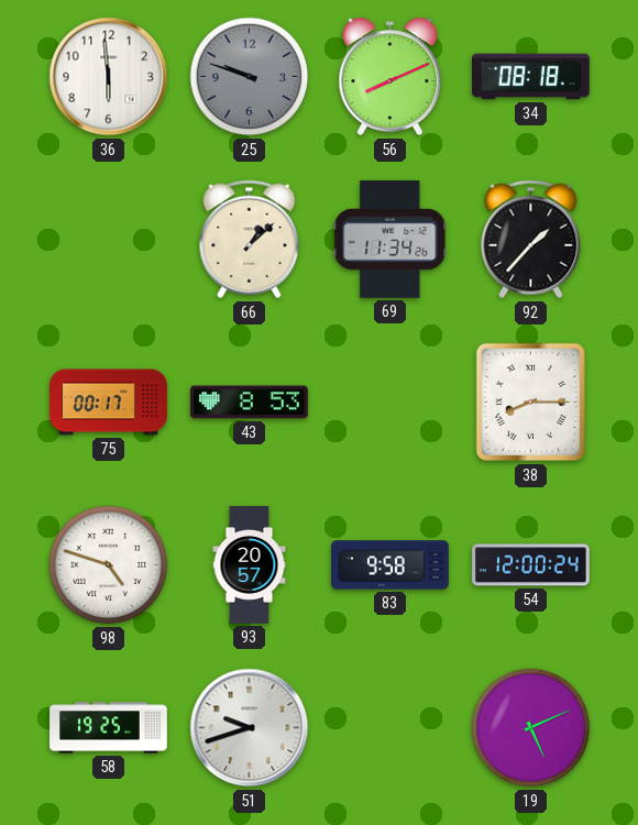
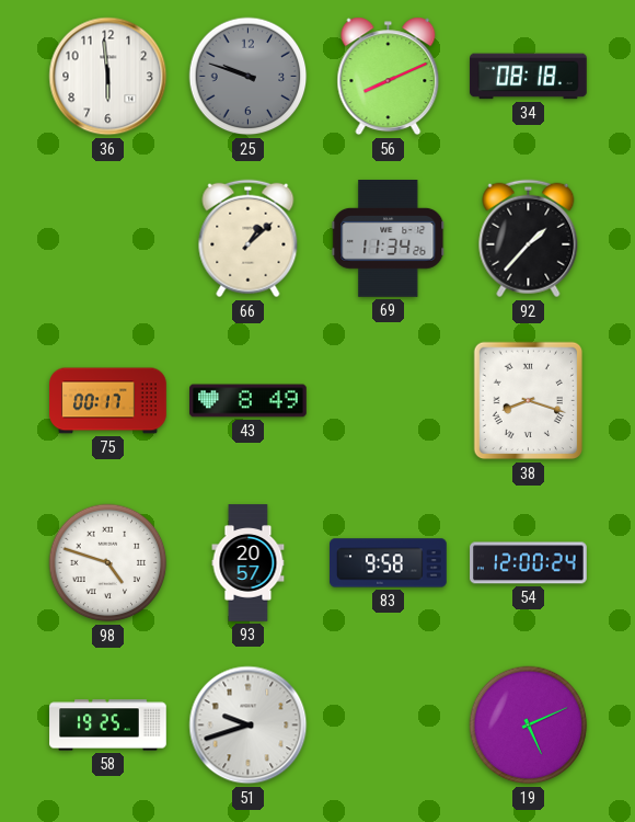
43: 8:53 -> 8:49 (249, 401)
38: 8:15 -> 8:18 (529, 401)
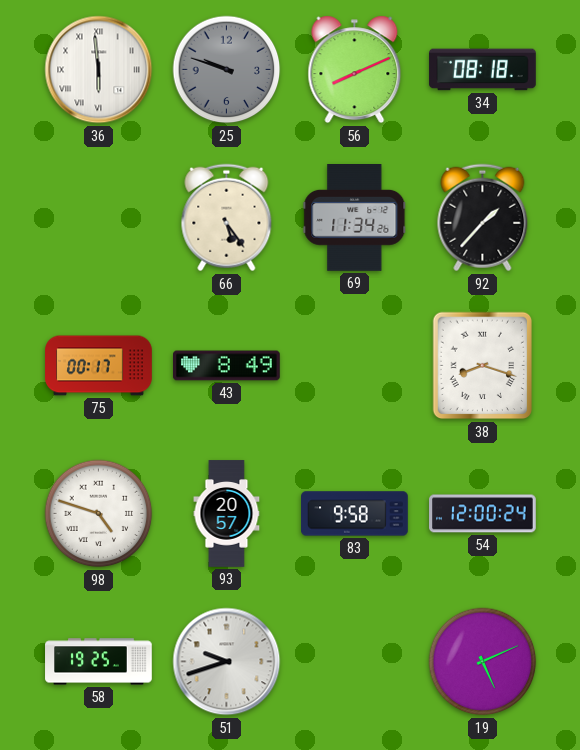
36 numerals: Arabic -> Roman (99, 70)
66: 1:08 -> 5:24 (227, 218)
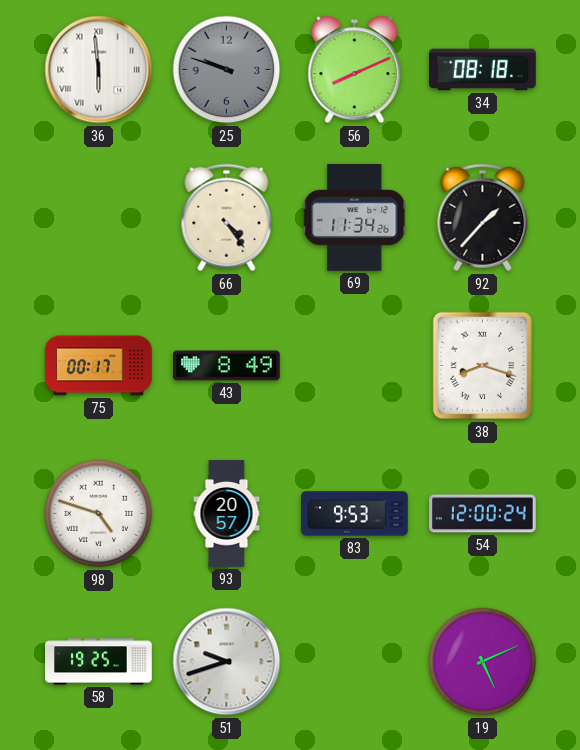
66: 5:24 -> 4:24 (227, 218)
83: 9:58 -> 9:53 (355, 514)
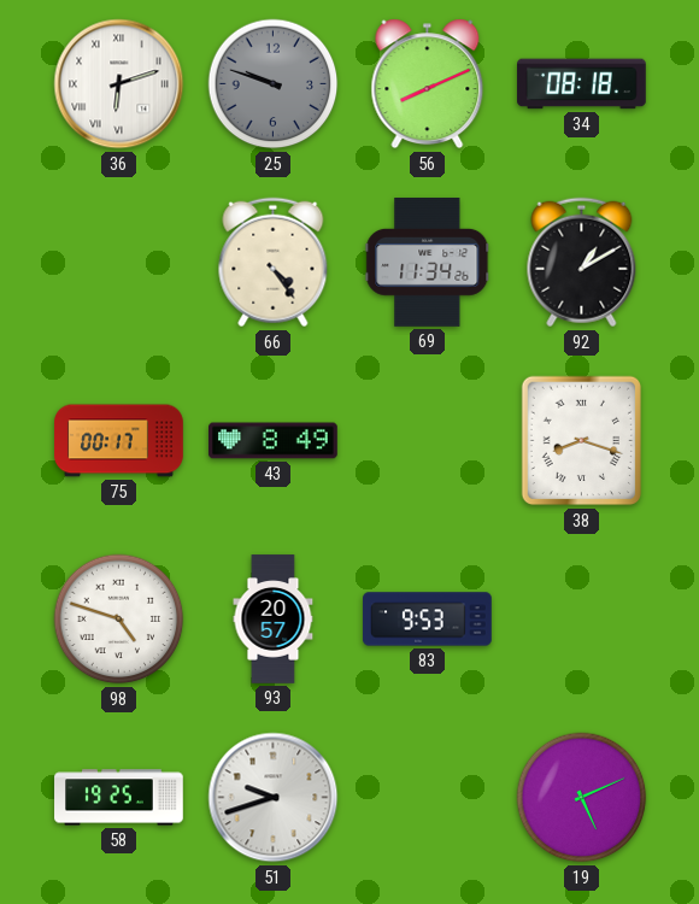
36: 5:59 -> 6:12 (119, 84)
92: 1:37 -> 1:10 (582, 263)
54: 12:00 -> none (483, 514)
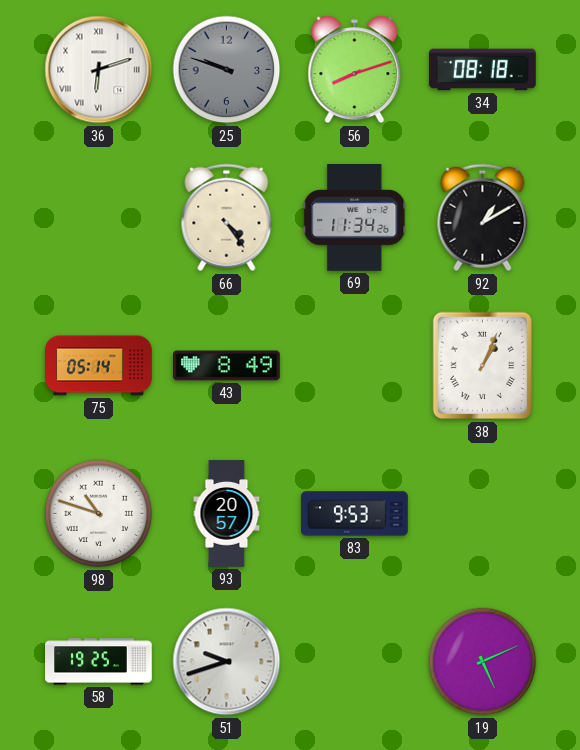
56: 8:11 -> 8:12 (355, 70)
75: 00:17 -> 05:14 (99, 366)
38: 8:18 -> 1:04 (483, 366)
98: 4:48 -> 10:48 (99, 514)
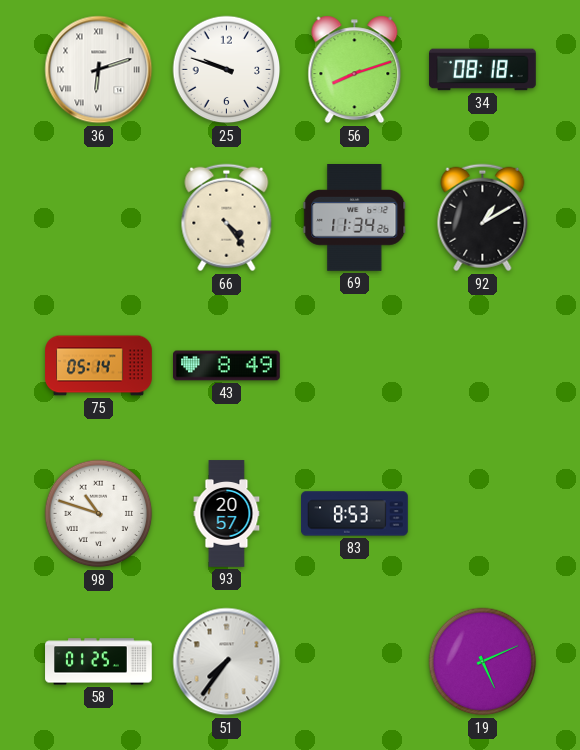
25 dial: grey -> white (227, 70)
38: 1:04 -> none (483, 366)
83: 9:53 -> 8:53 (355, 514)
58: 19:25 -> 01:25 (99, 662)
51: 9:42 -> 7:36 (227, 662)
